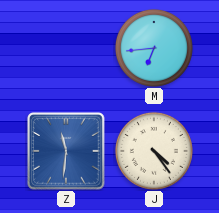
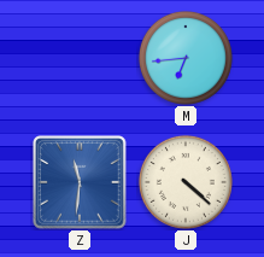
J: 4:24 -> 4:22 (186, 182)
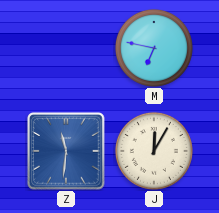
M: 6:44 -> 6:47 (154, 48)
J: 4:22 -> 12:05 (154, 151)
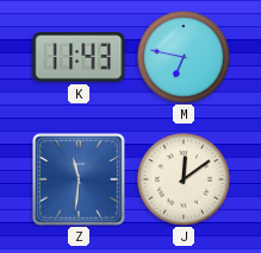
K: none -> 11:43 (79, 57)
J: 12:05 -> 12:09 (184, 179)
